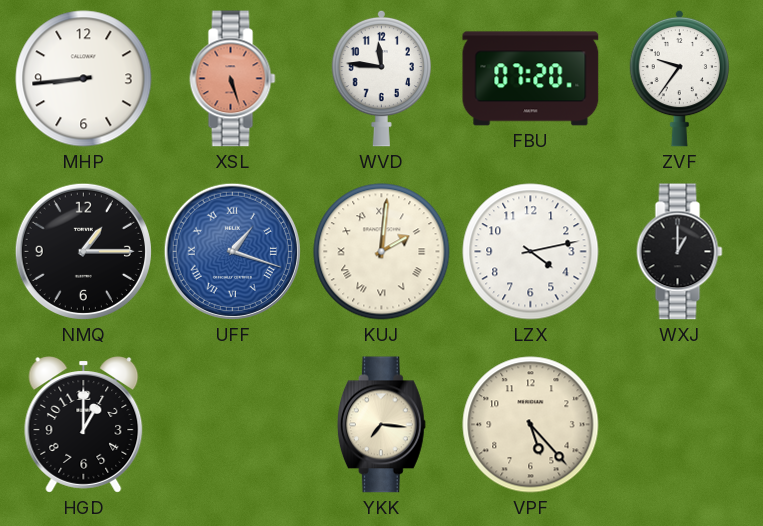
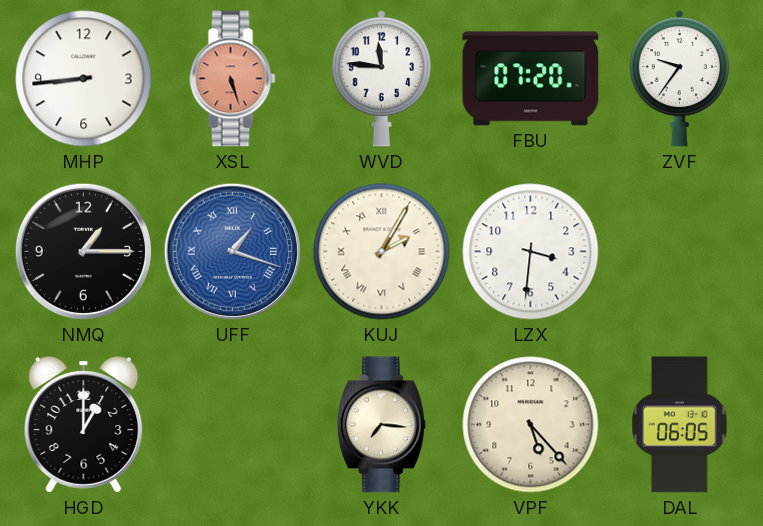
KUJ: 2:01 -> 2:05 (382, 252)
LZX: 4:13 -> 3:31 (531, 252)
WXJ: 1:00 -> none (680, 252)
DAL: none -> 06:05 (680, 425)
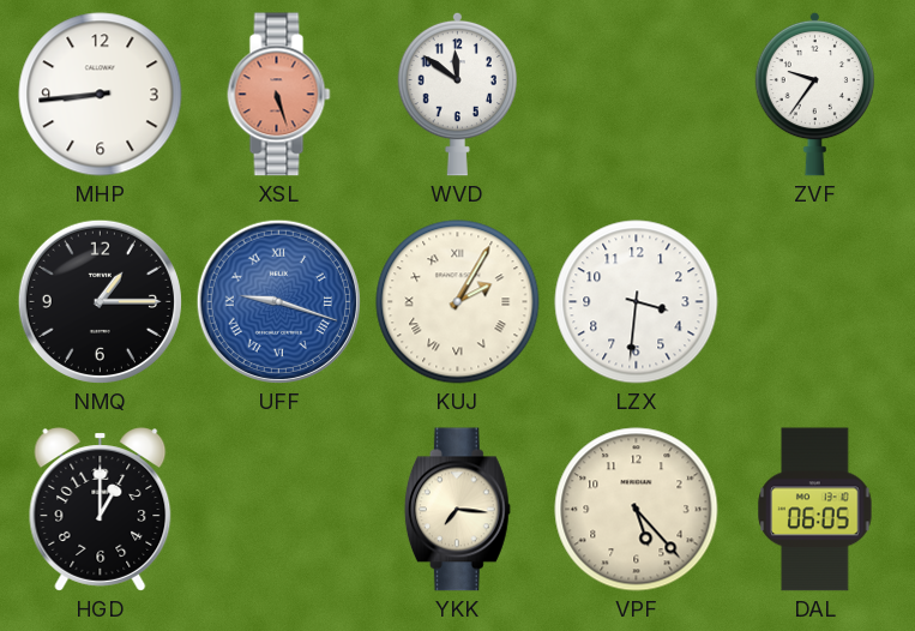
WVD: 11:46 -> 11:51 (457, 94)
FBU: 07:20 -> none (531, 79)
UFF: 1:18 -> 9:18 (278, 301)
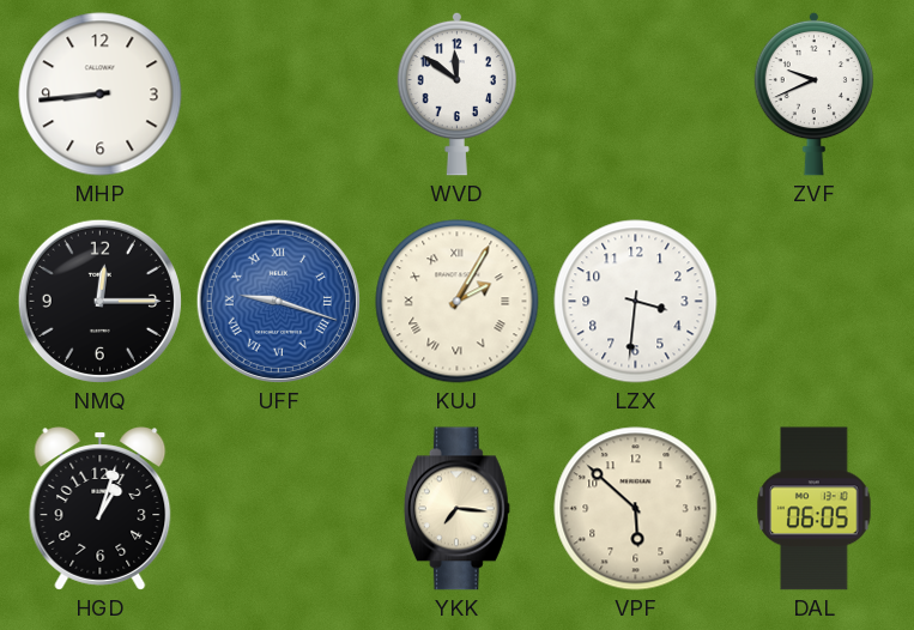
XSL: 5:27 -> none (279, 95)
ZVF: 9:36 -> 9:41 (813, 93)
NMQ: 1:15 -> 12:15 (99, 301)
HGD: 1:00 -> 1:03 (101, 509)
VPF: 5:23 -> 5:52 (636, 509)
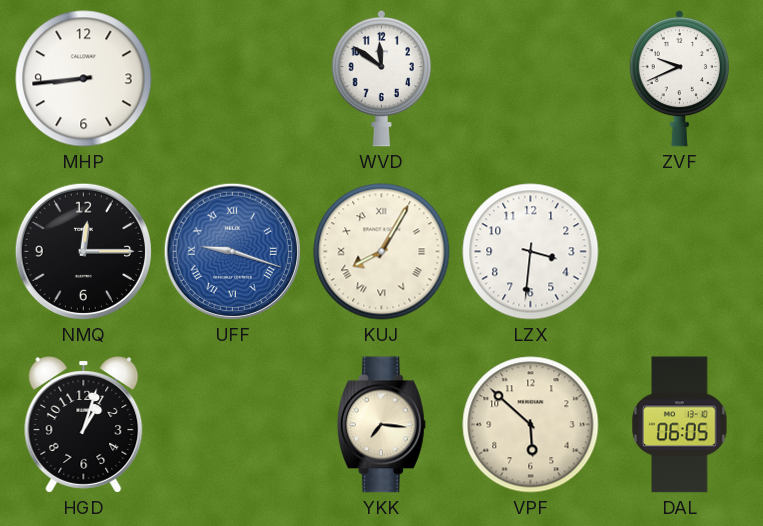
KUJ: 2:05 -> 8:05 (382, 252)
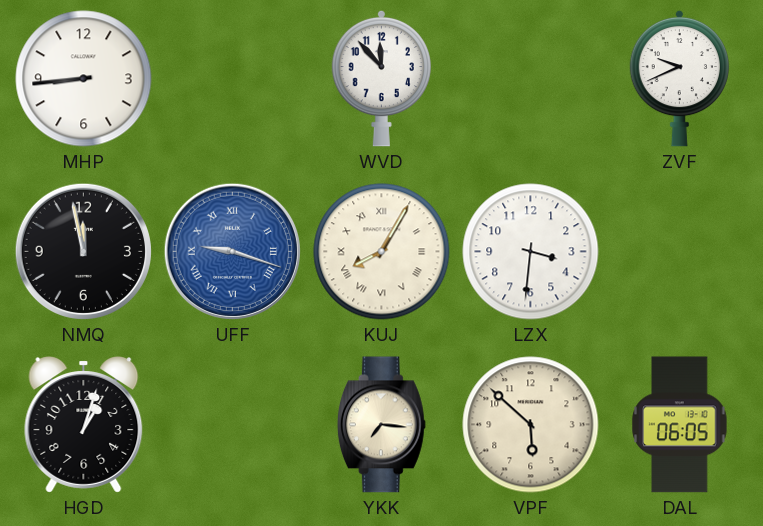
WVD: 11:51 -> 11:53 (381, 78)
NMQ: 12:15 -> 11:58 (83, 251)
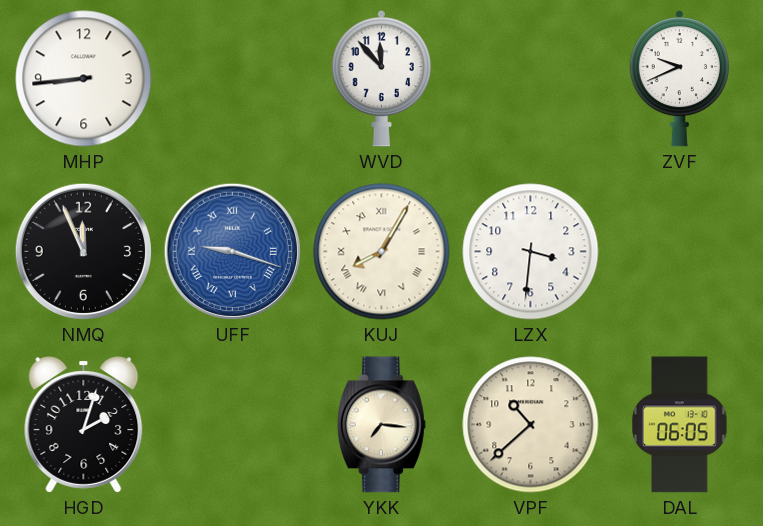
NMQ: 11:58 -> 11:56 (83, 251)
HGD: 1:03 -> 2:03 (84, 425)
VPF: 5:52 -> 10:38 (531, 425)
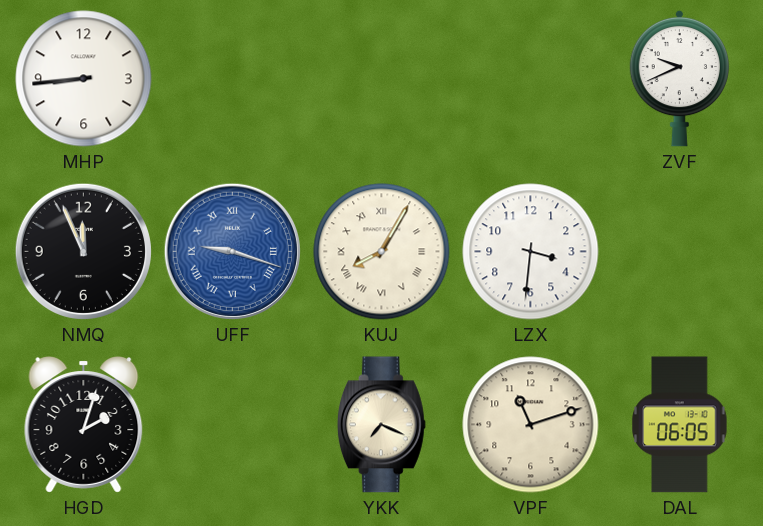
WVD: 11:53 -> none (381, 78)
YKK: 7:16 -> 7:19 (381, 425)
VPF: 10:38 -> 11:12 (531, 425)
